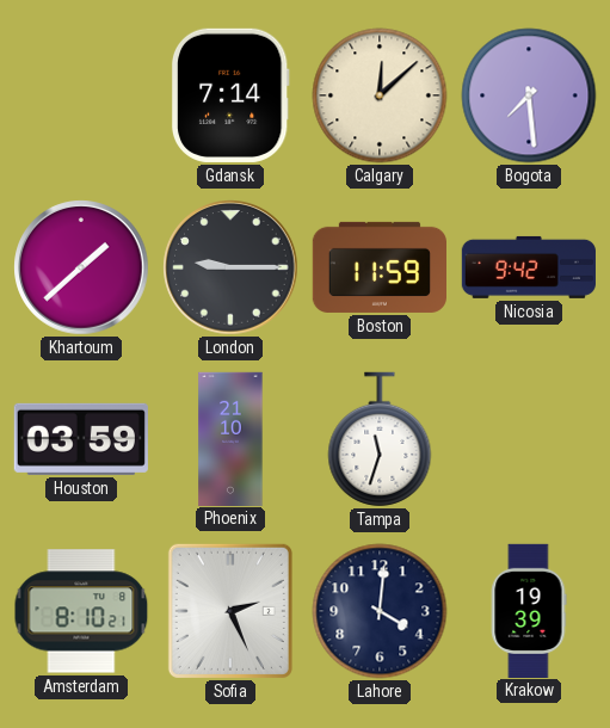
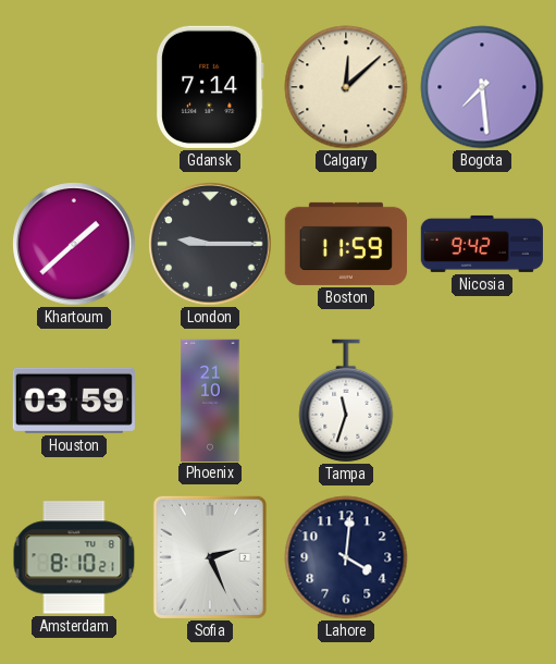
Krakow: 19:39 -> none (529, 610)
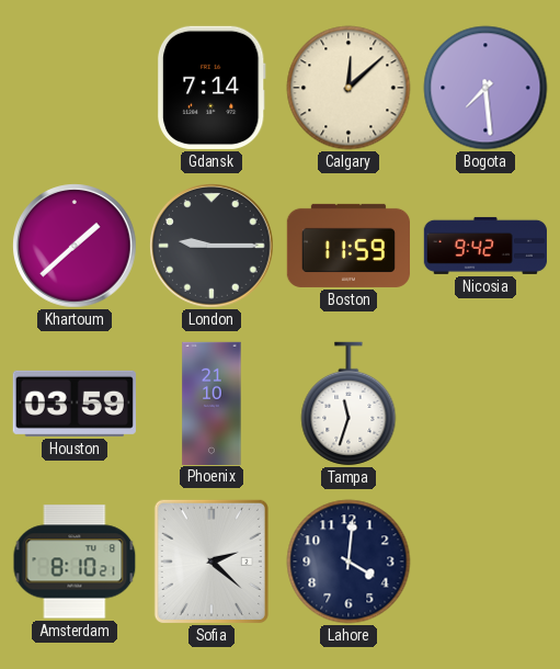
Sofia: 2:26 -> 2:22 (212, 562)
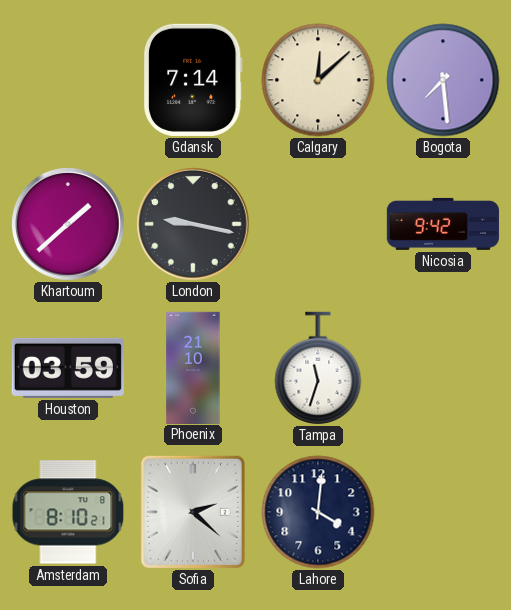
London: 9:15 -> 9:17 (193, 224)
Boston: 11:59 -> none (347, 246)
